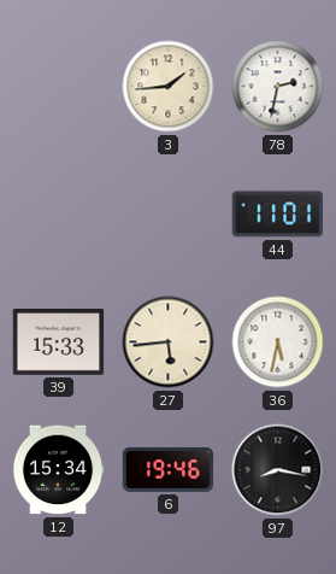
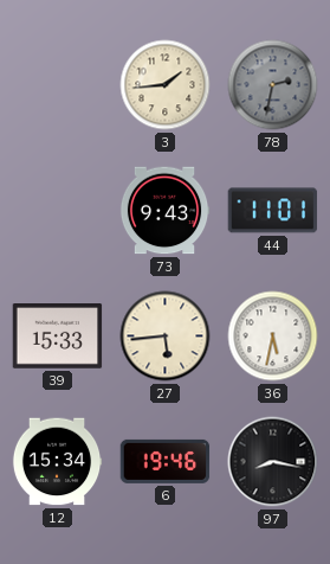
78 dial: white -> grey (273, 85)
73: none -> 9:43 (164, 211)
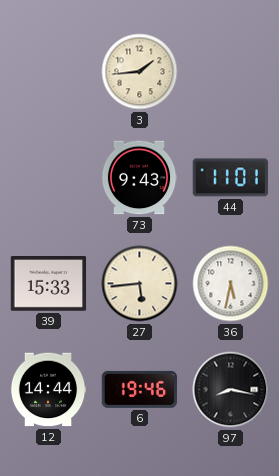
78: 2:32 -> none (273, 85)
12: 15:34 -> 14:44 (48, 390)
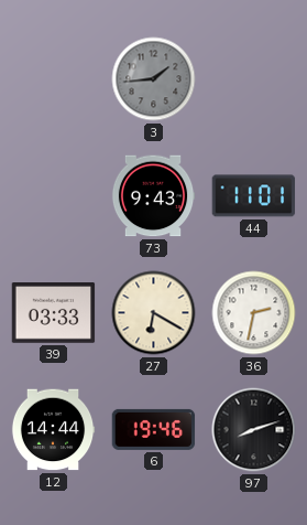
3 dial: cream -> grey (154, 79)
39: 15:33 -> 03:33 (54, 313)
27: 5:44 -> 6:20 (154, 313)
36: 5:32 -> 2:32 (254, 313)
97: 8:17 -> 8:12 (254, 430)
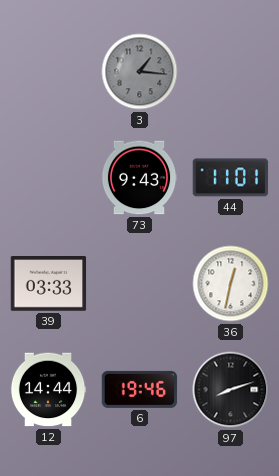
3: 1:44 -> 1:16 (140, 72)
27: 6:20 -> none (154, 313)
36: 2:32 -> 12:32 (231, 284)
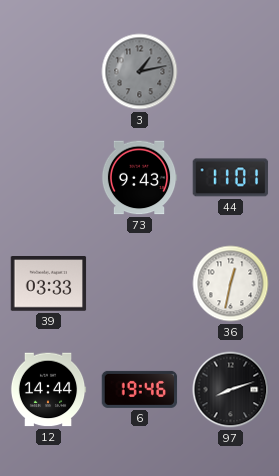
3: 1:16 -> 1:13 (140, 72)
